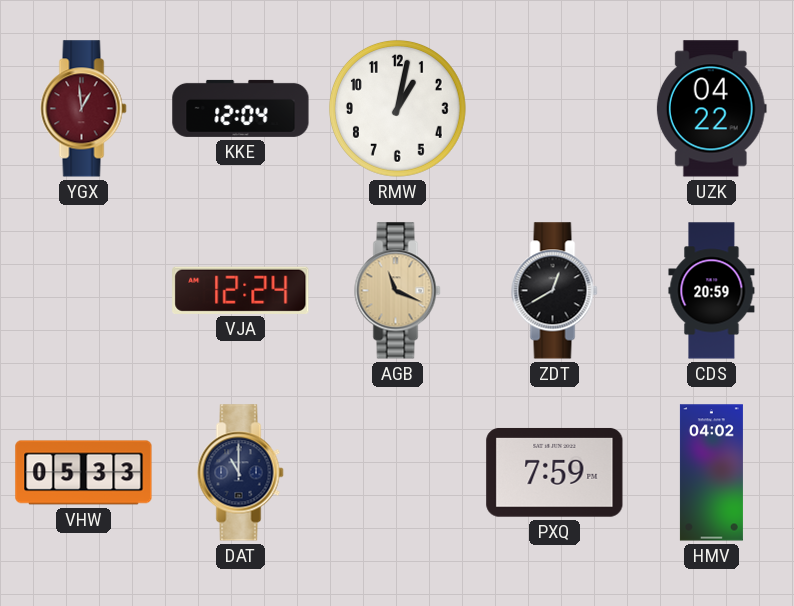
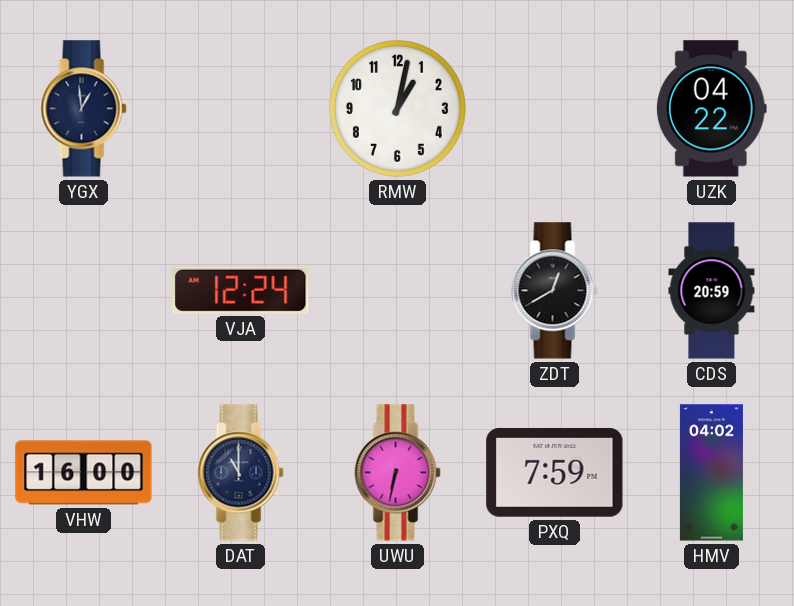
YGX dial: burgundy -> navy (84, 109)
KKE: 12:04 -> none (241, 108)
AGB: 11:19 -> none (398, 291)
VHW: 05:33 -> 16:00 (84, 473)
UWU: none -> 6:32 (398, 473)
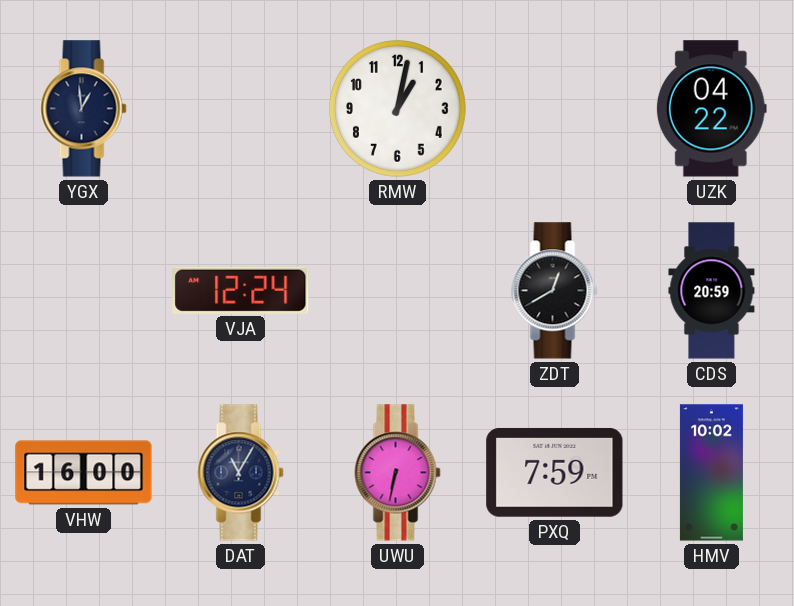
DAT: 11:00 -> 11:05 (241, 473)
HMV: 04:02 -> 10:02 (711, 473)
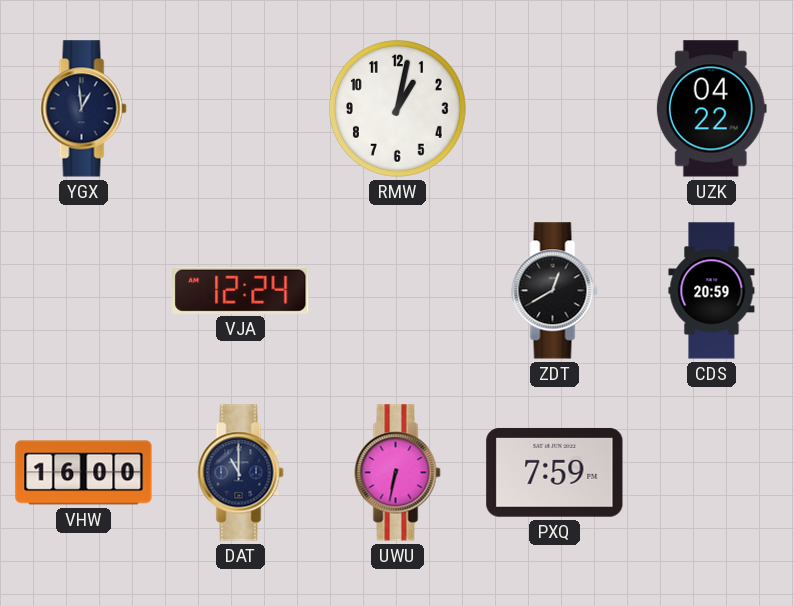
DAT: 11:05 -> 11:00 (241, 473)
HMV: 10:02 -> none (711, 473)
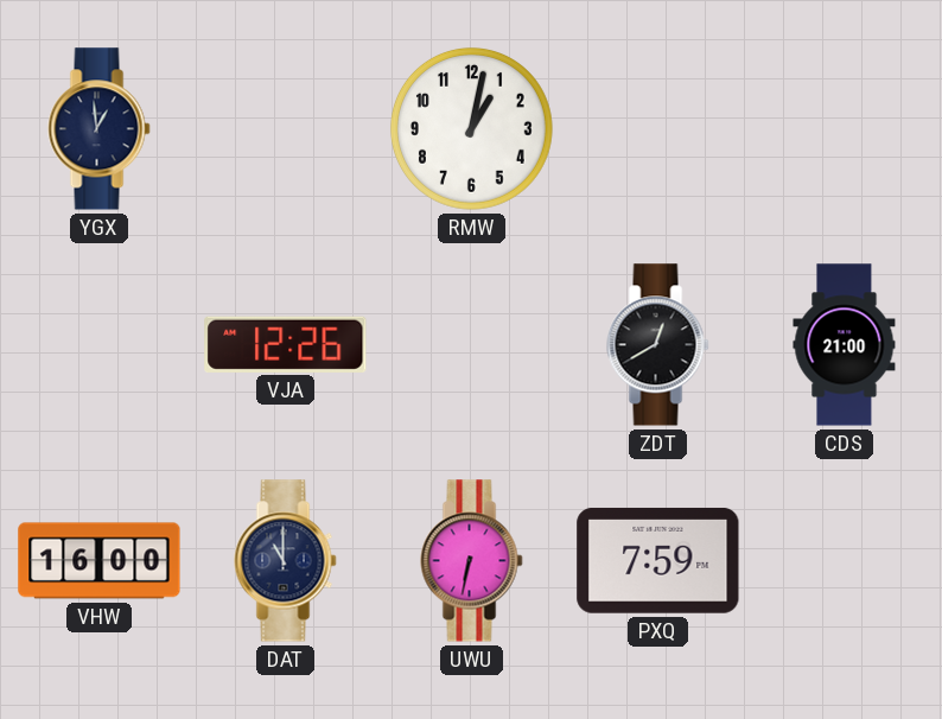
UZK: 04:22 -> none (711, 109)
VJA: 12:24 -> 12:26 (286, 344)
CDS: 20:59 -> 21:00 (845, 345)
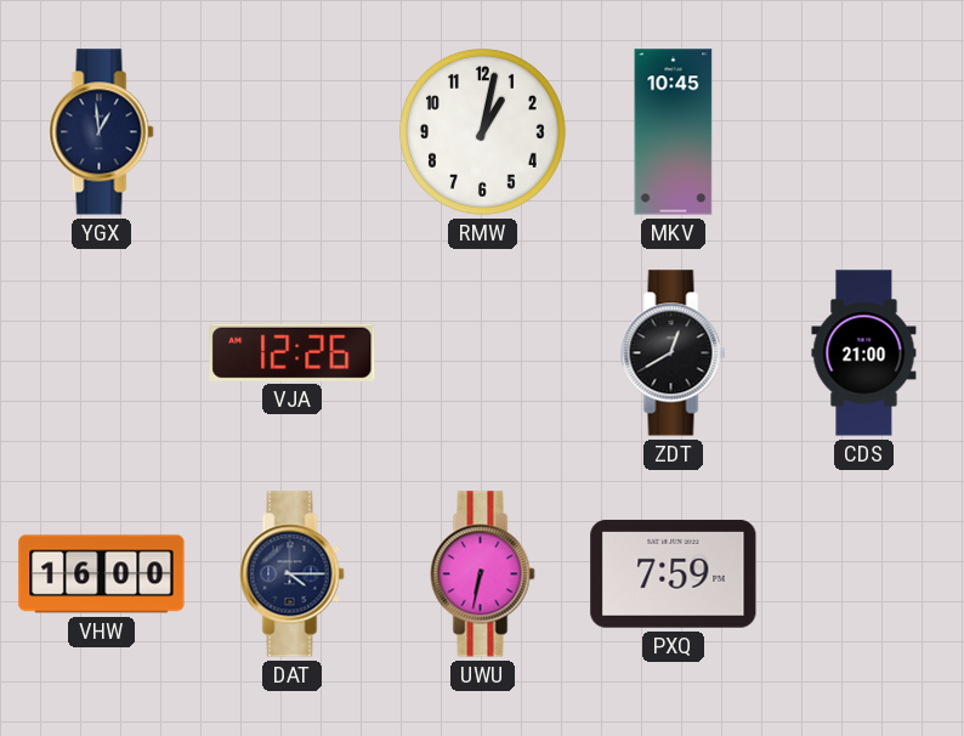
MKV: none -> 10:45 (674, 132)
DAT: 11:00 -> 4:15 (293, 574)
